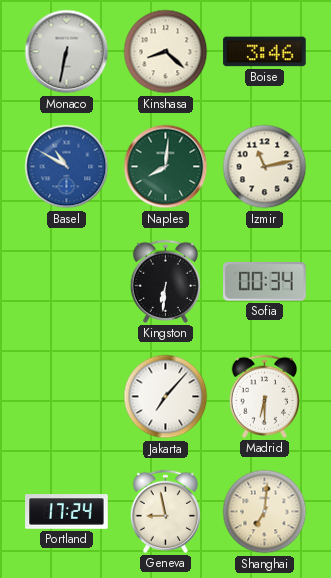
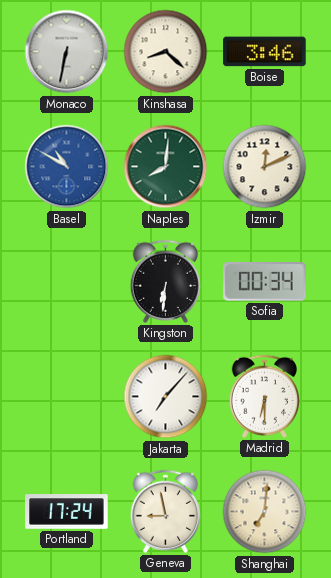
Izmir: 11:13 -> 12:11 (265, 167)
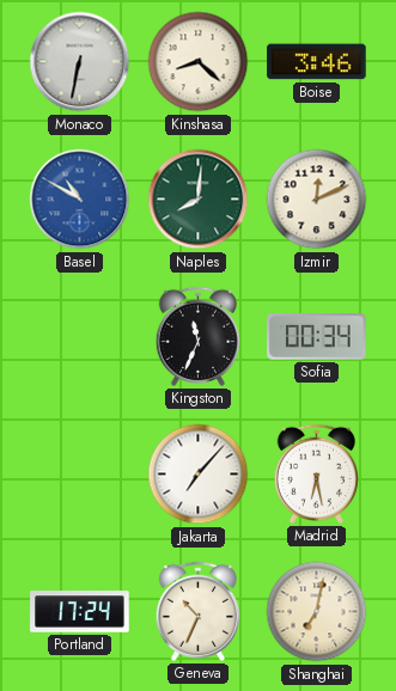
Kingston: 6:31 -> 11:34 (197, 336)
Madrid: 6:30 -> 6:28 (316, 473)
Geneva: 8:58 -> 10:34 (197, 611)
Shanghai: 7:01 -> 7:02 (317, 612)
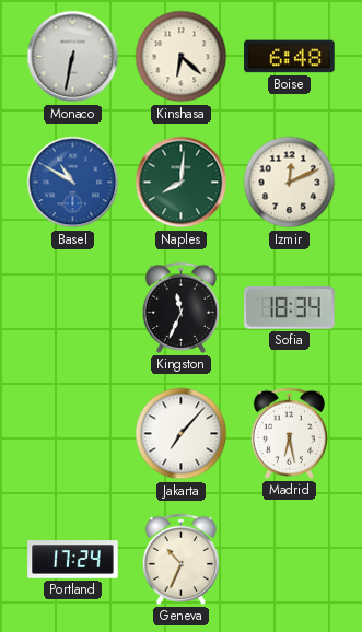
Kinshasa: 8:22 -> 6:22 (182, 57)
Boise: 3:46 -> 6:48 (290, 57)
Sofia: 00:34 -> 18:34 (290, 308)
Shanghai: 7:02 -> none (317, 612)
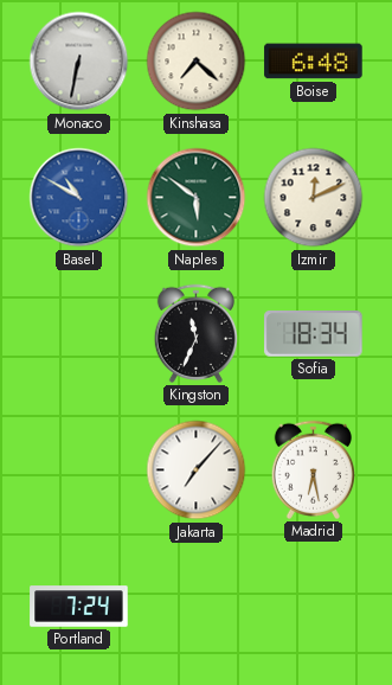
Kinshasa: 6:22 -> 7:22 (197, 62)
Naples: 8:01 -> 5:51 (197, 198)
Portland: 17:24 -> 7:24 (79, 607)
Geneva: 10:34 -> none (180, 559)
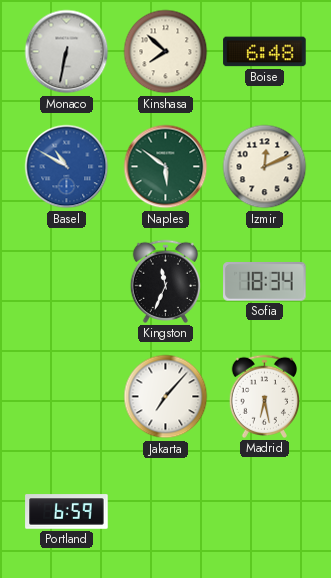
Kinshasa: 7:22 -> 7:52 (166, 52)
Portland: 7:24 -> 6:59 (67, 512)
